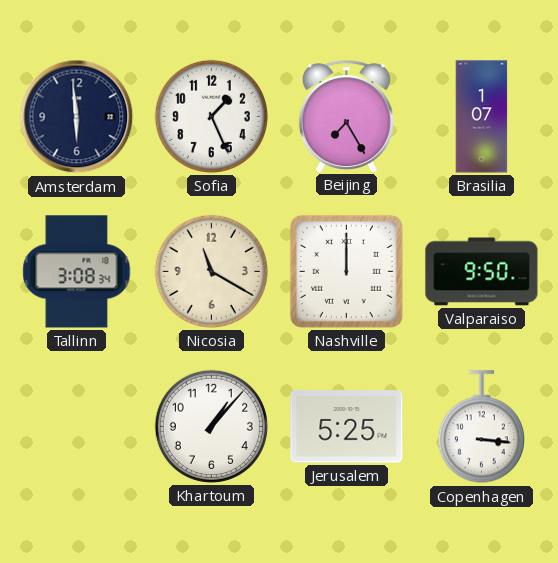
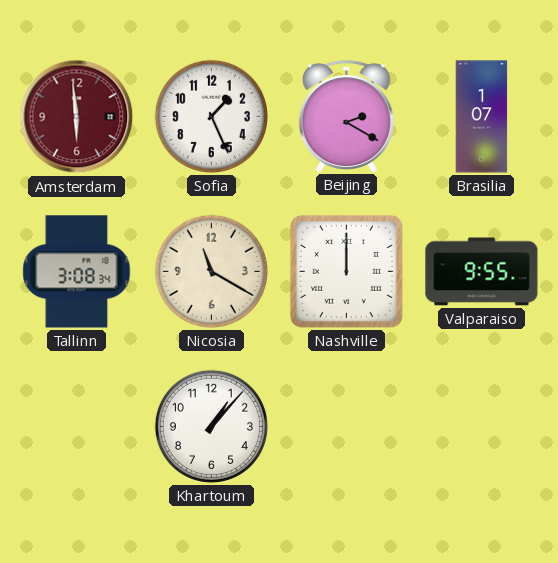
Amsterdam dial: navy -> burgundy (77, 117)
Beijing: 7:25 -> 2:20 (346, 116)
Valparaiso: 9:50 -> 9:55 (482, 272)
Jerusalem: 5:25 -> none (347, 427)
Copenhagen: 3:16 -> none (481, 427)
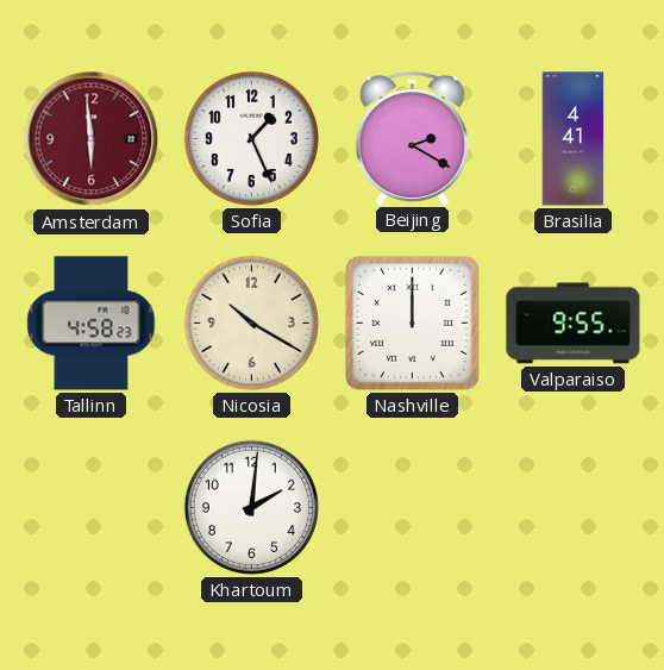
Brasilia: 1:07 -> 4:41 (574, 139)
Tallinn: 3:08 -> 4:58 (92, 324)
Nicosia: 11:20 -> 10:20 (251, 323)
Khartoum: 1:07 -> 2:01 (251, 507)
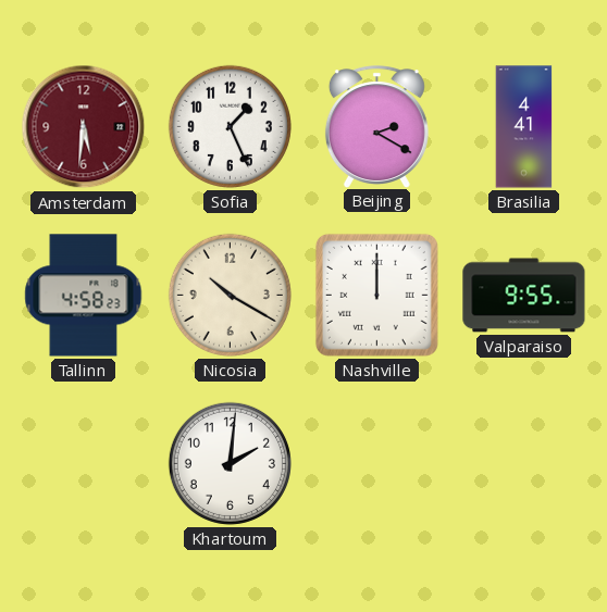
Amsterdam: 5:59 -> 5:31 (84, 127)
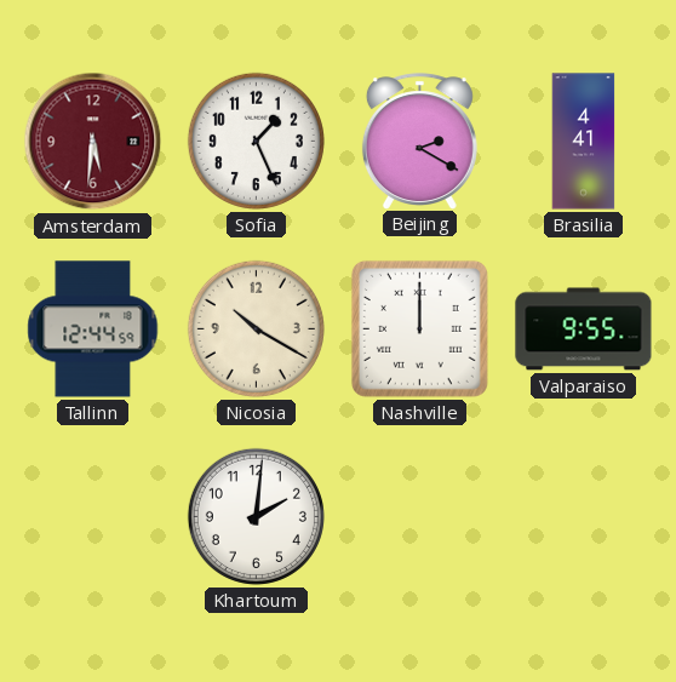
Tallinn: 4:58 -> 12:44 (93, 329)
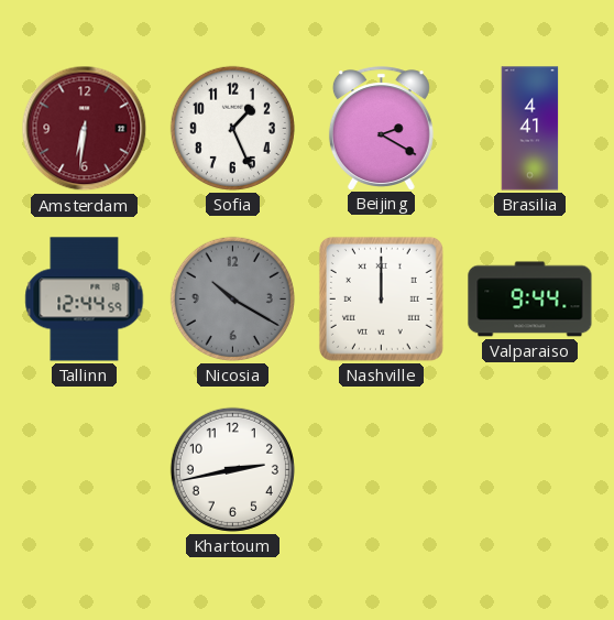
Amsterdam: 5:31 -> 6:31 (85, 129)
Nicosia dial: cream -> grey (232, 298)
Valparaiso: 9:55 -> 9:44 (530, 300)
Khartoum: 2:01 -> 2:43 (232, 469)
